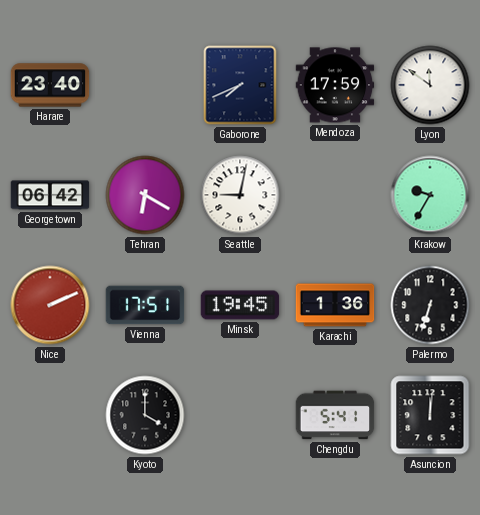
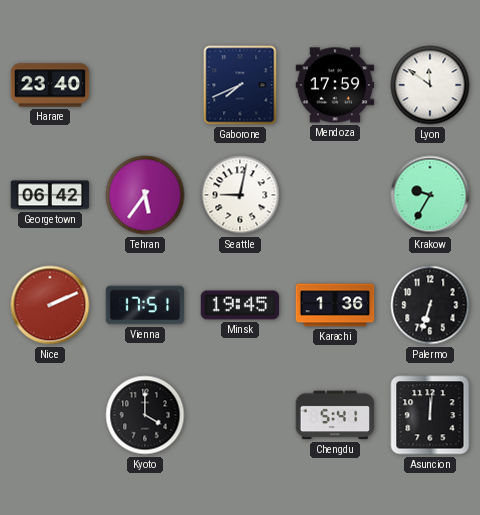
Tehran: 6:20 -> 5:36 (145, 195)
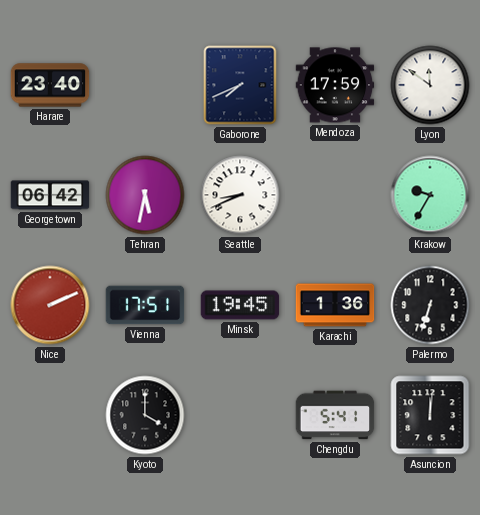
Tehran: 5:36 -> 5:32 (145, 195)
Seattle: 9:02 -> 8:41 (240, 195)
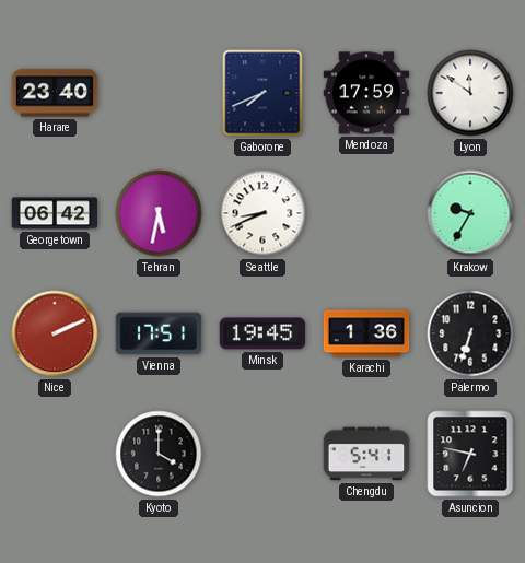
Asuncion: 12:01 -> 6:47 (470, 454)
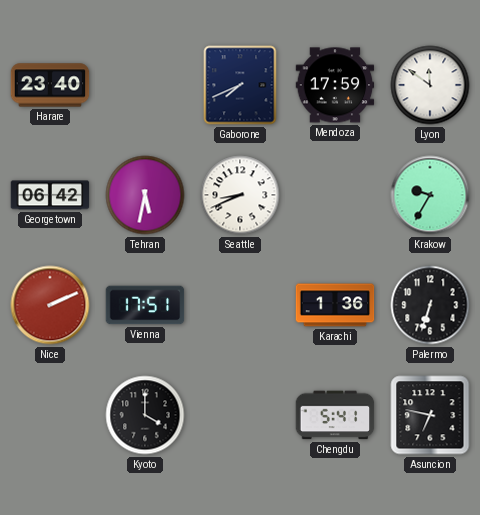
Minsk: 19:45 -> none (262, 333)
